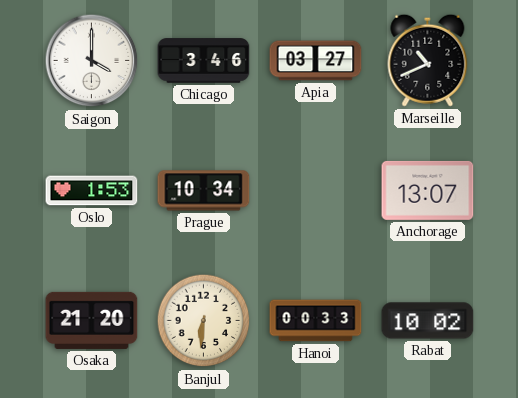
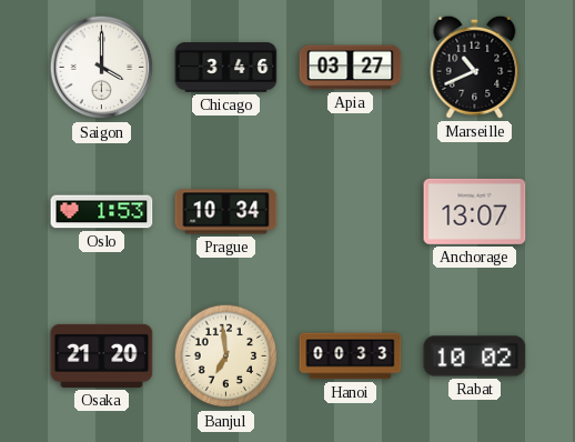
Banjul: 6:31 -> 6:59 (226, 356)
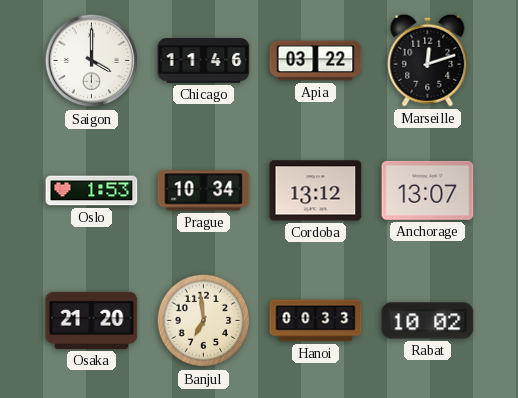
Chicago: 3:46 -> 11:46 (204, 61)
Apia: 03:27 -> 03:22 (316, 61)
Marseille: 10:41 -> 12:12 (428, 60)
Cordoba: none -> 13:12 (316, 191)
